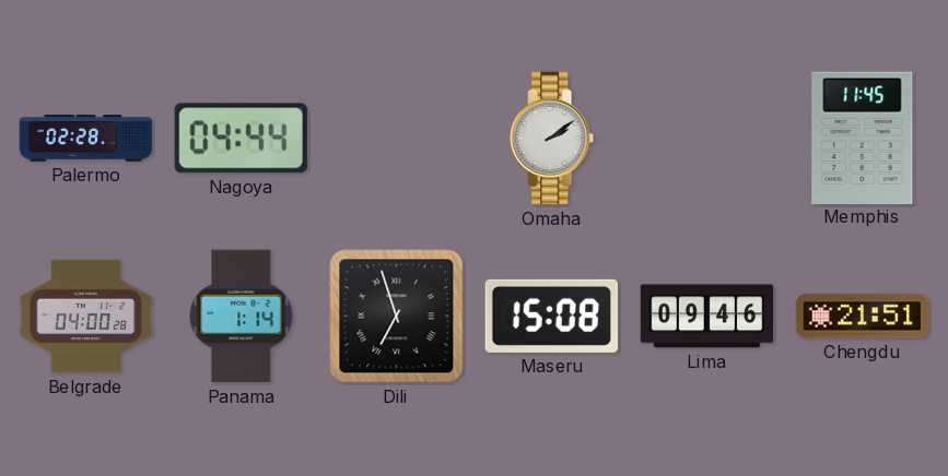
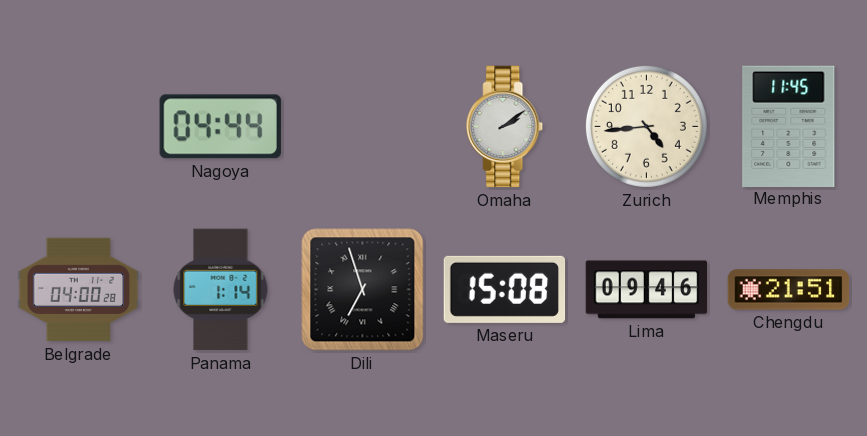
Palermo: 02:28 -> none (86, 139)
Zurich: none -> 4:44 (646, 126)
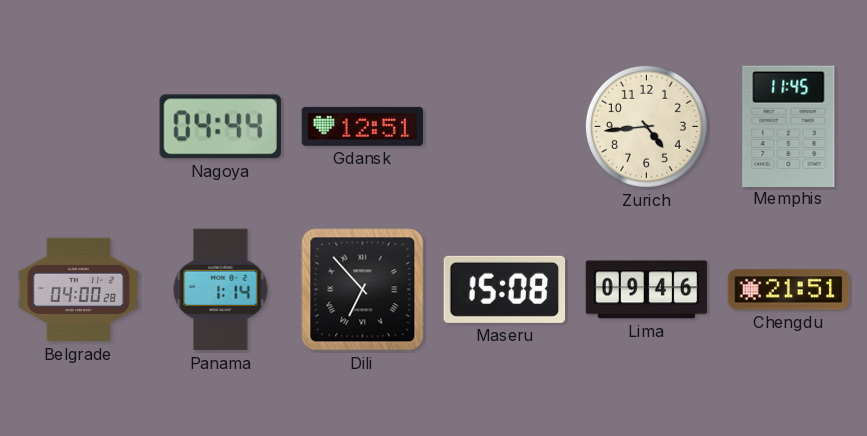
Gdansk: none -> 12:51 (363, 126)
Omaha: 2:09 -> none (505, 127)
Dili: 6:57 -> 6:53 (363, 290)
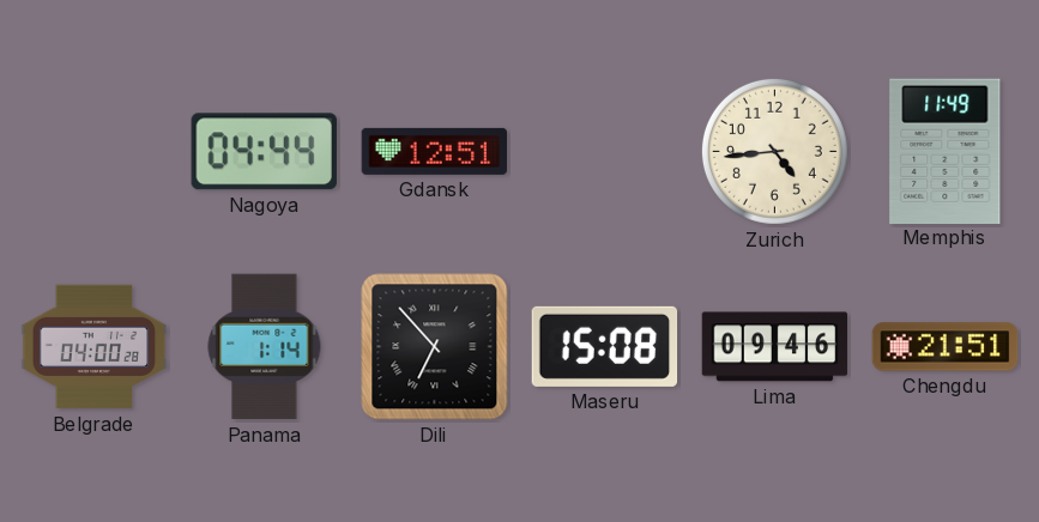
Memphis: 11:45 -> 11:49 (946, 151)
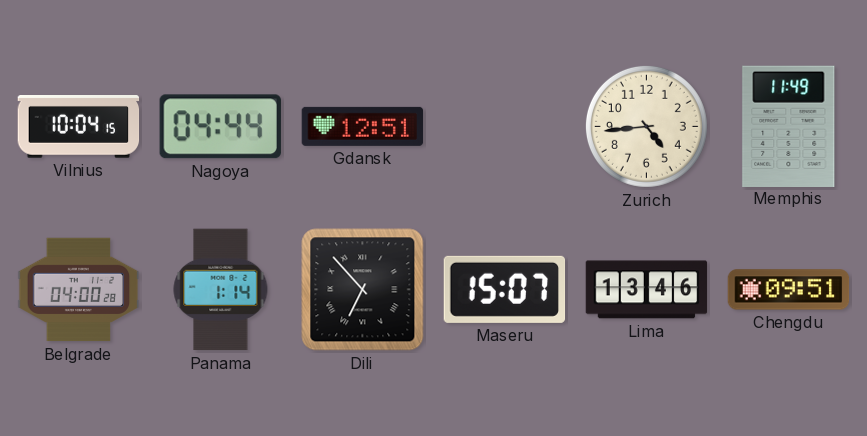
Vilnius: none -> 10:04 (79, 127)
Maseru: 15:08 -> 15:07 (505, 289)
Lima: 09:46 -> 13:46 (647, 290)
Chengdu: 21:51 -> 09:51 (789, 290)
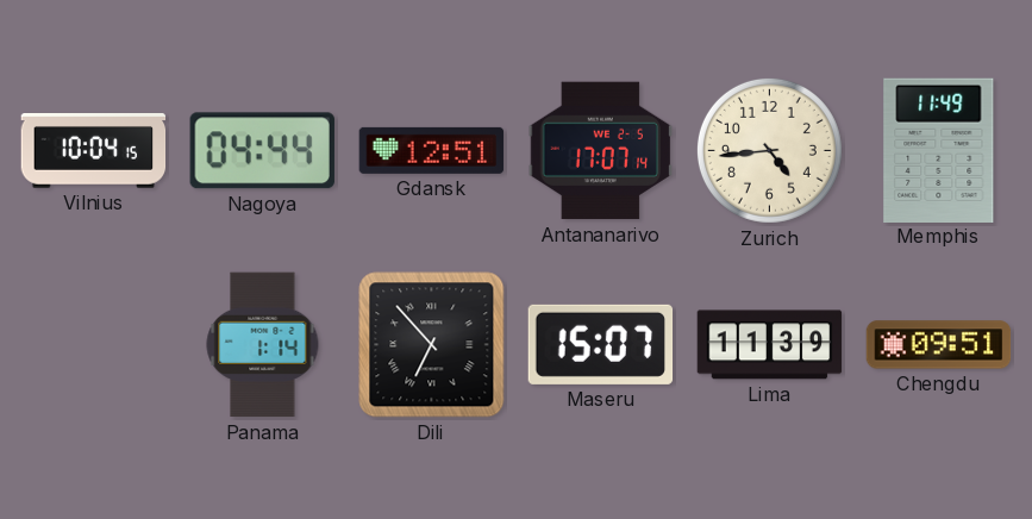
Antananarivo: none -> 17:07 (601, 151)
Belgrade: 04:00 -> none (79, 290)
Lima: 13:46 -> 11:39 (770, 345)
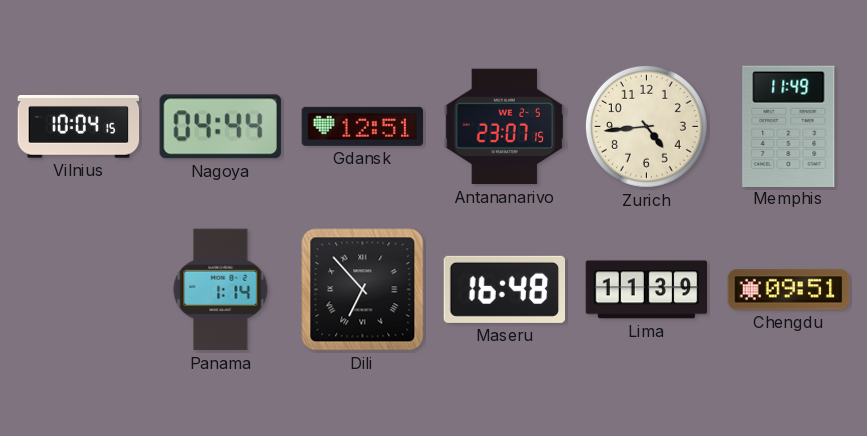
Antananarivo: 17:07 -> 23:07 (505, 127)
Maseru: 15:07 -> 16:48 (505, 289)
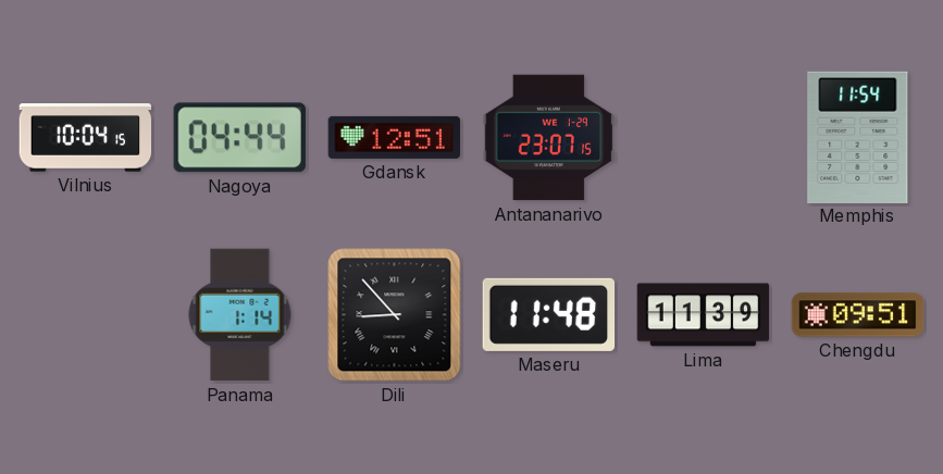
Antananarivo date: WE 2-5 -> WE 1-29 (549, 138)
Zurich: 4:44 -> none (646, 126)
Memphis: 11:49 -> 11:54 (858, 137)
Dili: 6:53 -> 8:53 (395, 315)
Maseru: 16:48 -> 11:48 (549, 314)
